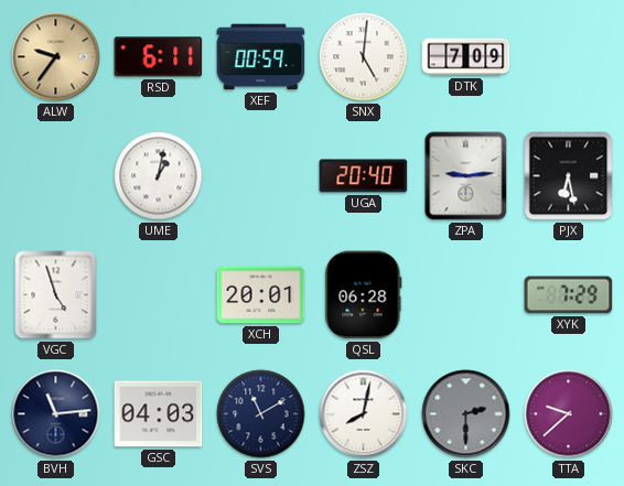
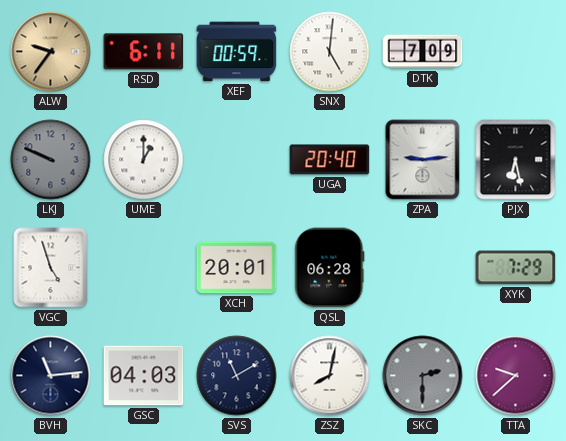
LKJ: none -> 9:49 (51, 160)
UME: 1:02 -> 1:00 (144, 160)
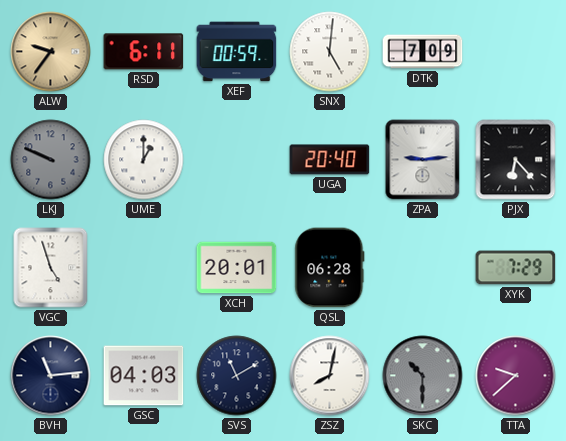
PJX: 6:28 -> 6:23 (516, 160)
SKC: 2:30 -> 10:30 (423, 376)
